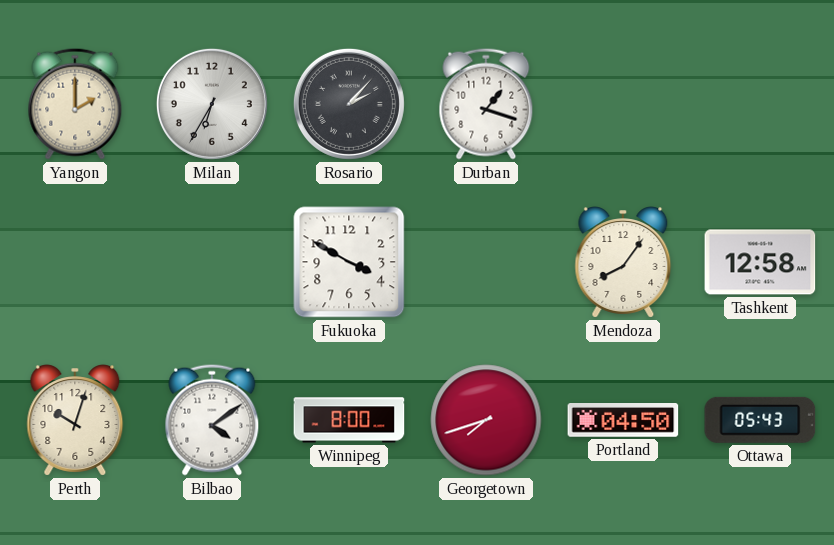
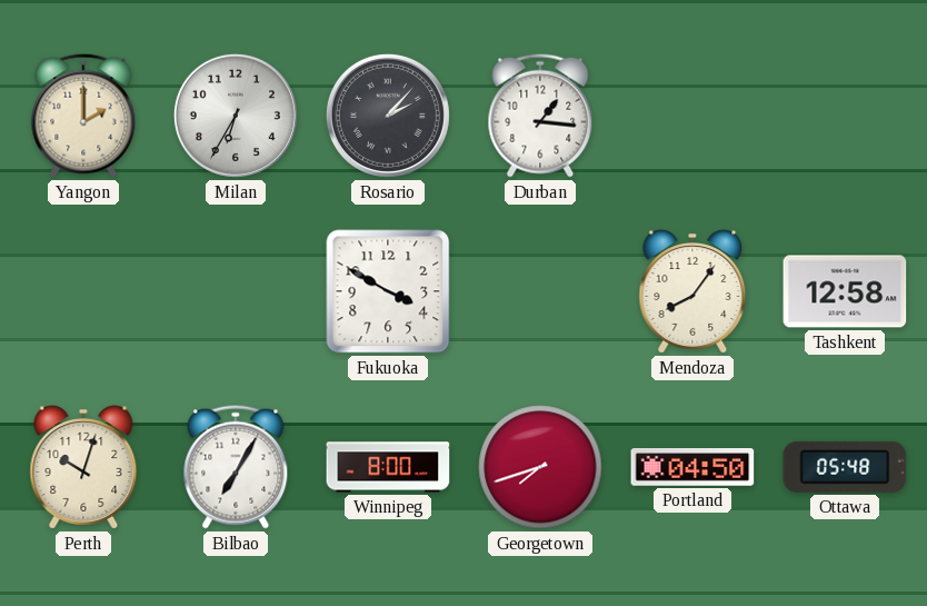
Durban: 1:18 -> 1:16 (540, 116)
Bilbao: 4:09 -> 7:05 (236, 467)
Ottawa: 05:43 -> 05:48 (845, 467)
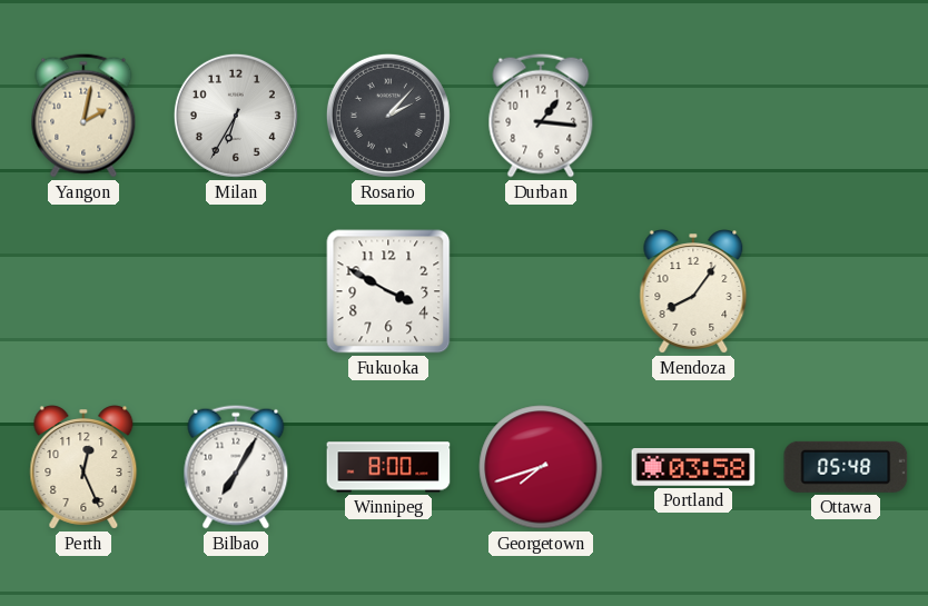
Yangon: 2:00 -> 2:02 (83, 116)
Tashkent: 12:58 -> none (845, 291)
Perth: 10:03 -> 12:26 (83, 467)
Portland: 04:50 -> 03:58 (693, 468)
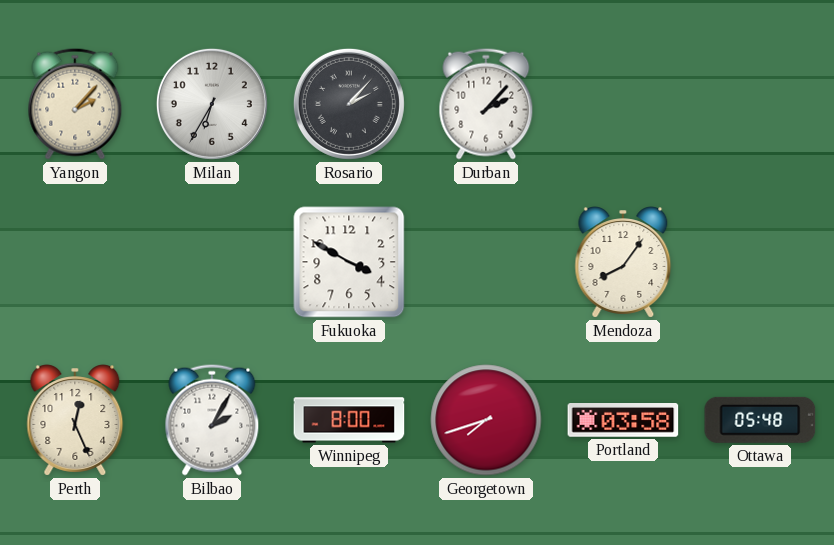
Yangon: 2:02 -> 2:07 (75, 104)
Durban: 1:16 -> 2:07 (486, 104)
Bilbao: 7:05 -> 2:05 (212, 420)
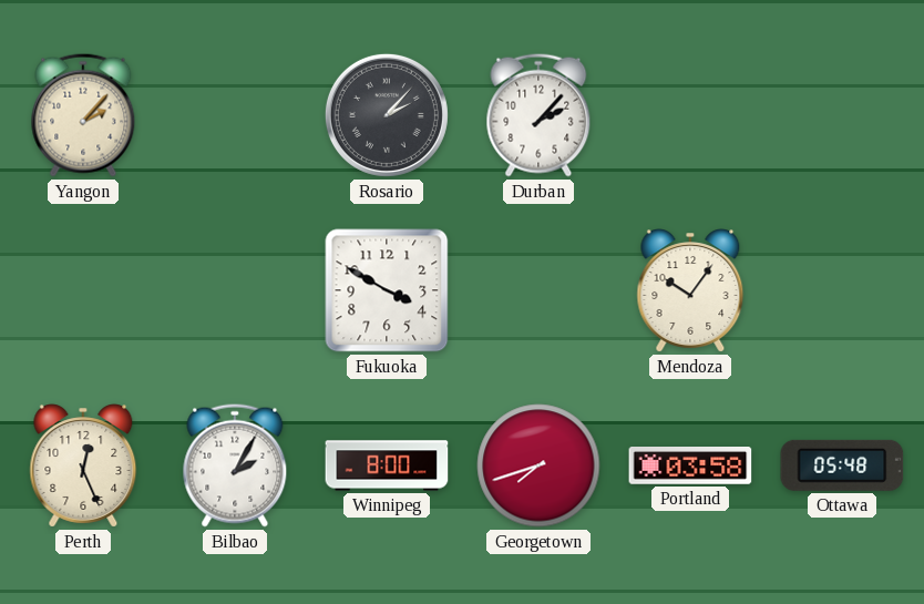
Milan: 6:35 -> none (212, 104)
Mendoza: 8:06 -> 10:06 (690, 290)
